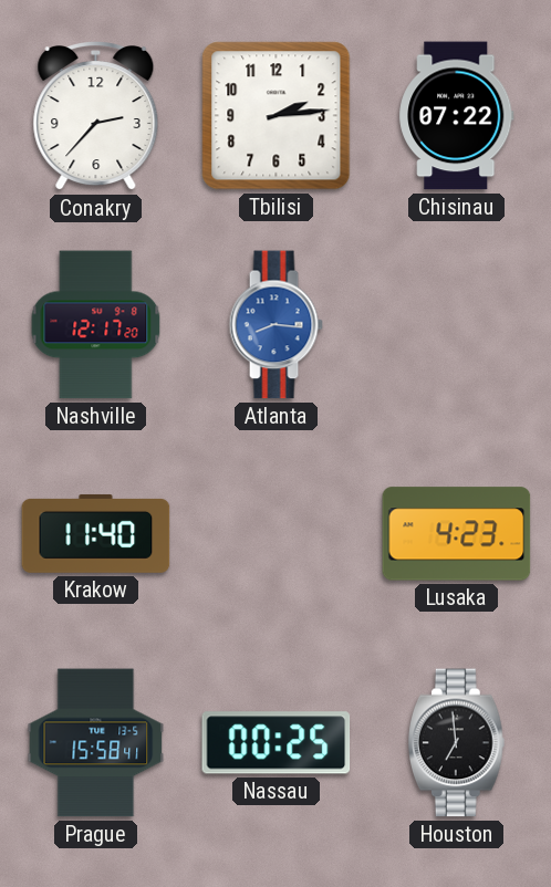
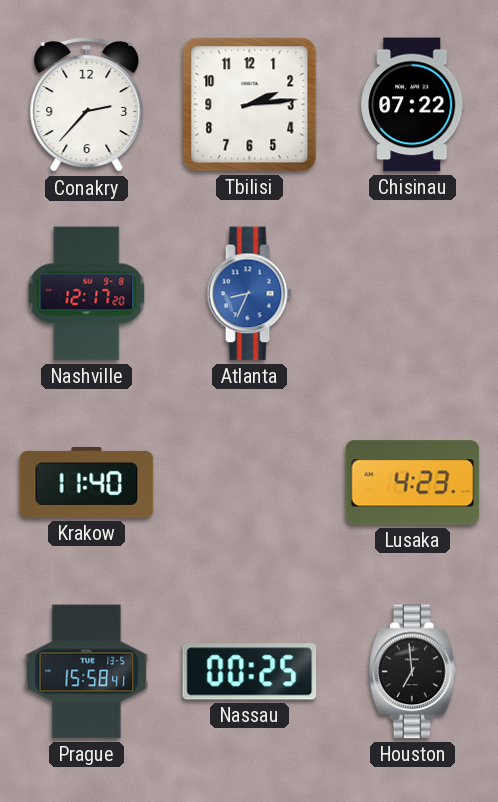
Atlanta: 8:16 -> 8:34 (249, 294)
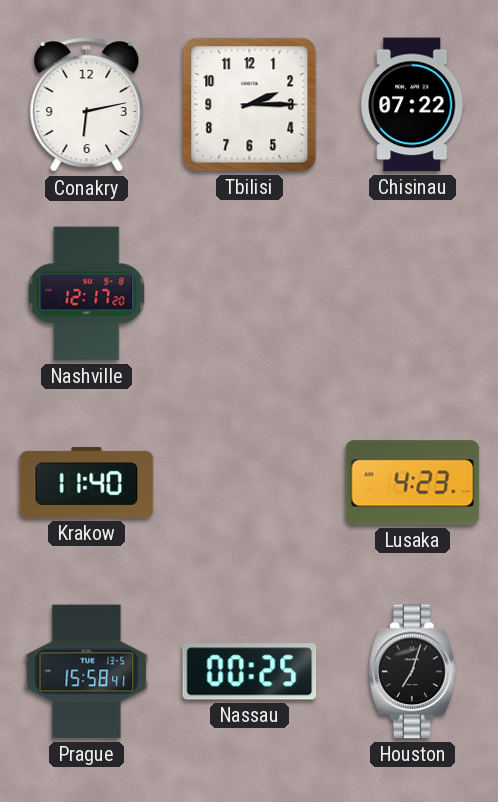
Conakry: 2:37 -> 6:13 (87, 106)
Tbilisi: 2:14 -> 2:15 (250, 105)
Atlanta: 8:34 -> none (249, 294)
Houston: 6:59 -> 7:03 (413, 672)
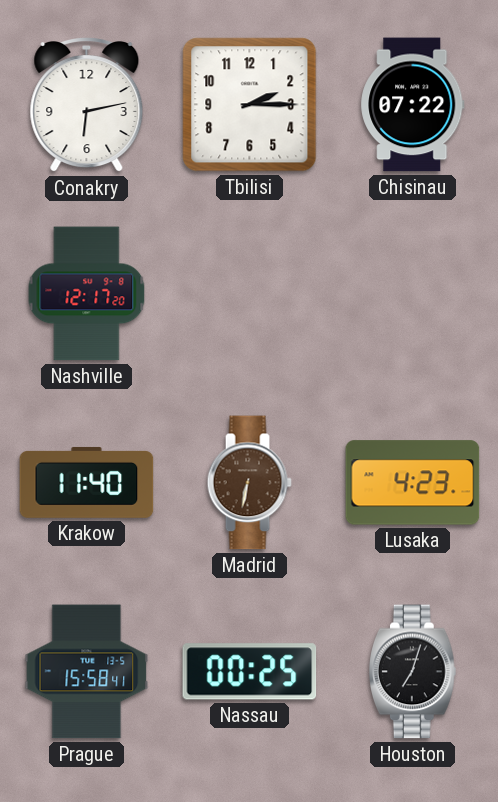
Madrid: none -> 6:32 (249, 483)
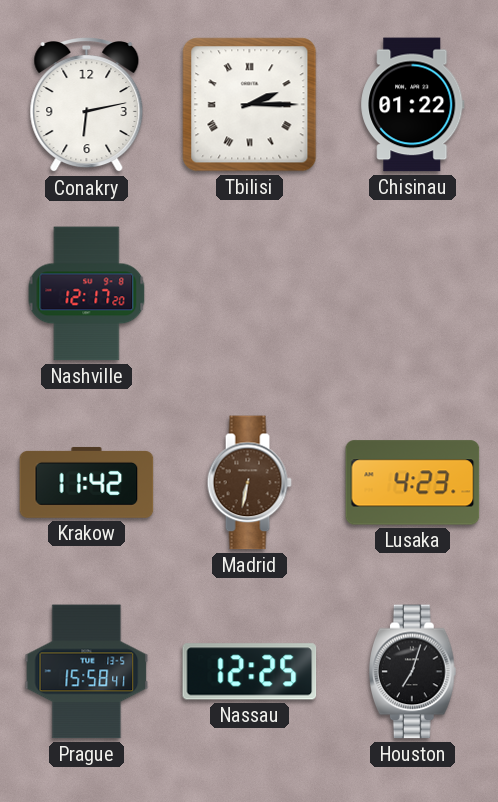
Tbilisi numerals: Arabic -> Roman (250, 105)
Chisinau: 07:22 -> 01:22 (413, 105)
Krakow: 11:40 -> 11:42 (87, 482)
Nassau: 00:25 -> 12:25 (250, 672)
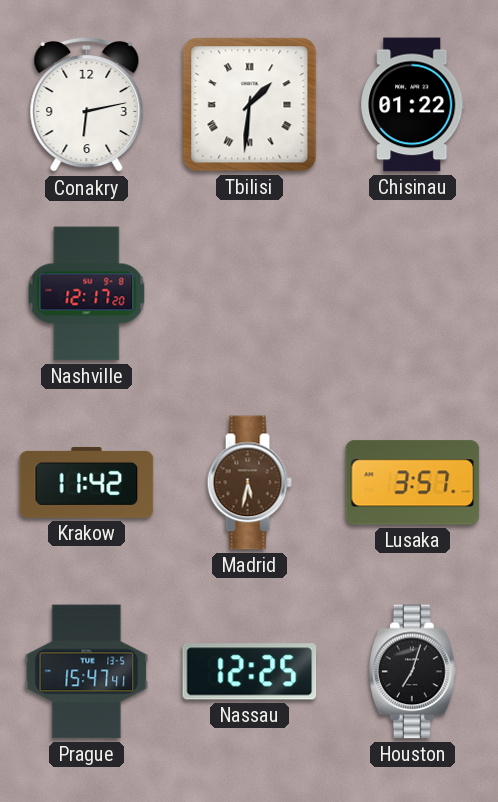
Tbilisi: 2:15 -> 1:31 (250, 105)
Madrid: 6:32 -> 5:32 (249, 483)
Lusaka: 4:23 -> 3:57 (413, 483)
Prague: 15:58 -> 15:47 (87, 672)
